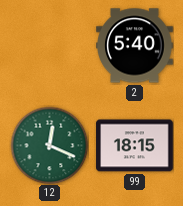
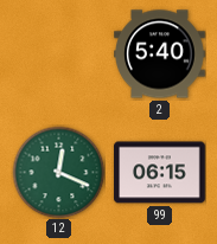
99: 18:15 -> 06:15 (160, 173)
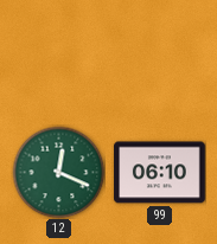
2: 5:40 -> none (160, 54)
99: 06:15 -> 06:10 (160, 173)
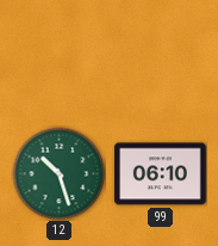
12: 12:19 -> 10:27 (58, 173)
